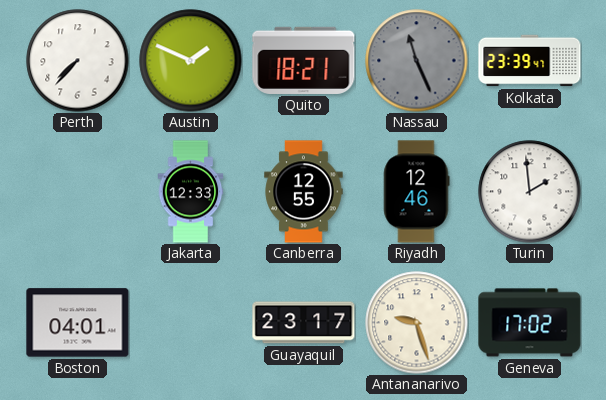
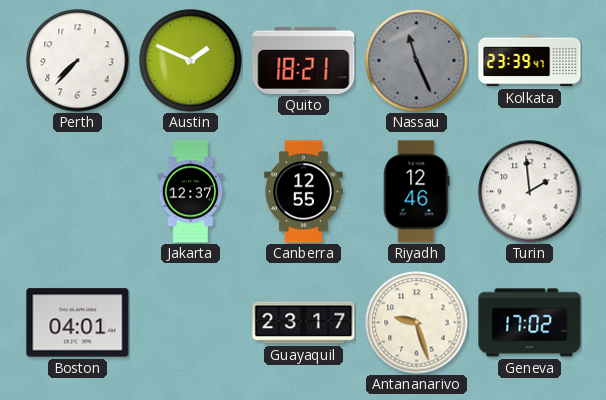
Jakarta: 12:33 -> 12:37 (191, 192)
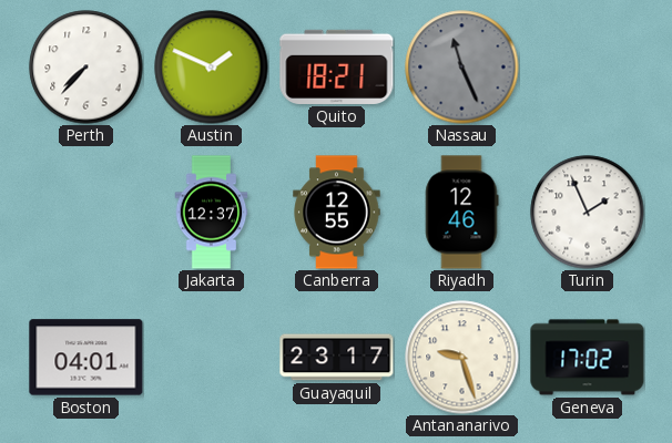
Kolkata: 23:39 -> none (530, 61)
Turin: 1:59 -> 1:56 (588, 213)
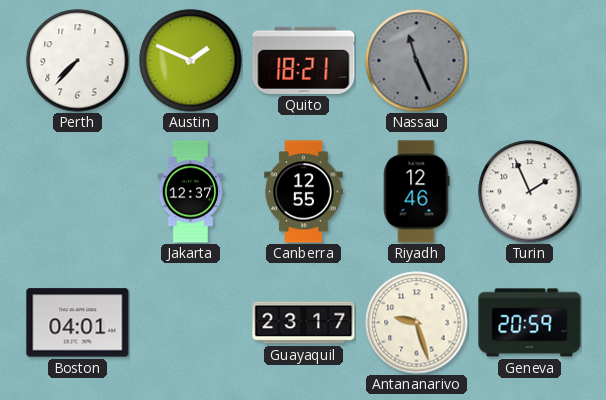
Geneva: 17:02 -> 20:59 (530, 323)
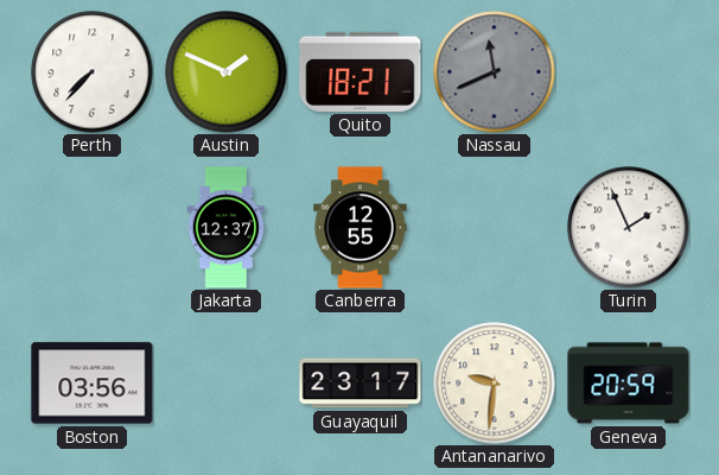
Nassau: 11:26 -> 11:41 (495, 72)
Riyadh: 12:46 -> none (416, 192)
Boston: 04:01 -> 03:56 (93, 384)
Antananarivo: 9:27 -> 9:31 (495, 384)
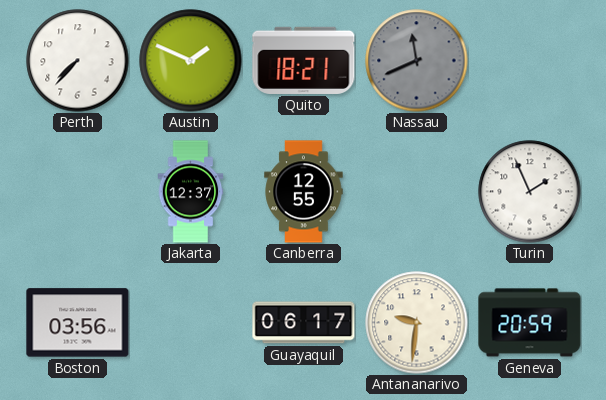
Guayaquil: 23:17 -> 06:17 (304, 323)
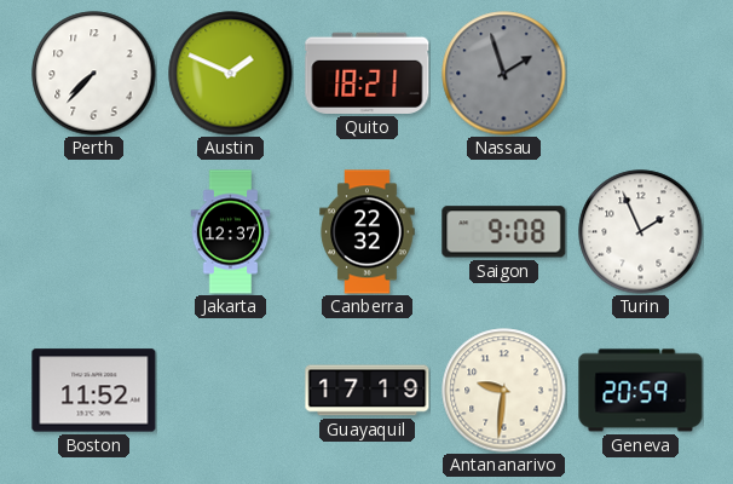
Nassau: 11:41 -> 1:57 (504, 74)
Canberra: 12:55 -> 22:32 (368, 232)
Saigon: none -> 9:08 (504, 232)
Boston: 03:56 -> 11:52 (94, 391)
Guayaquil: 06:17 -> 17:19 (368, 391)
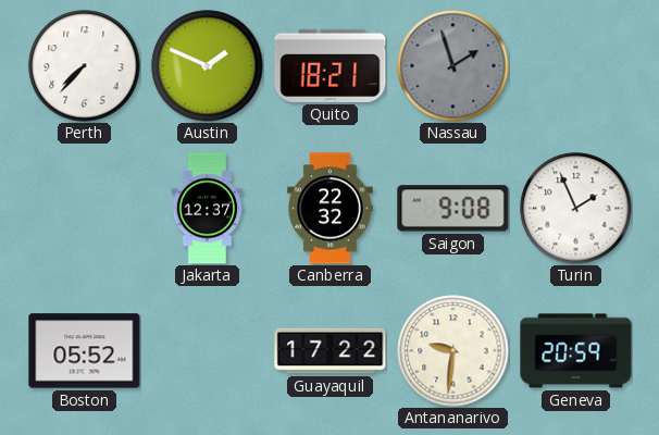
Boston: 11:52 -> 05:52 (85, 351)
Guayaquil: 17:19 -> 17:22 (331, 351)
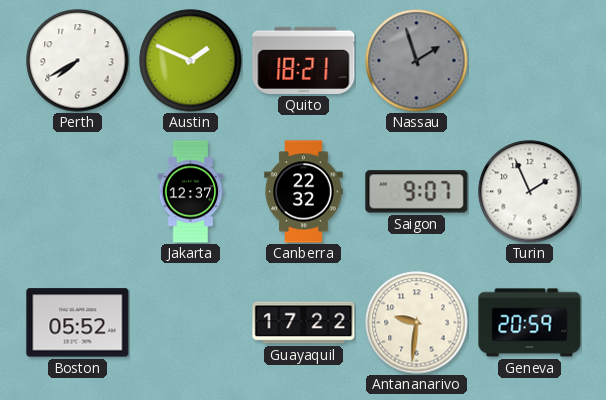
Perth: 7:37 -> 7:40 (78, 61)
Saigon: 9:08 -> 9:07 (417, 192)
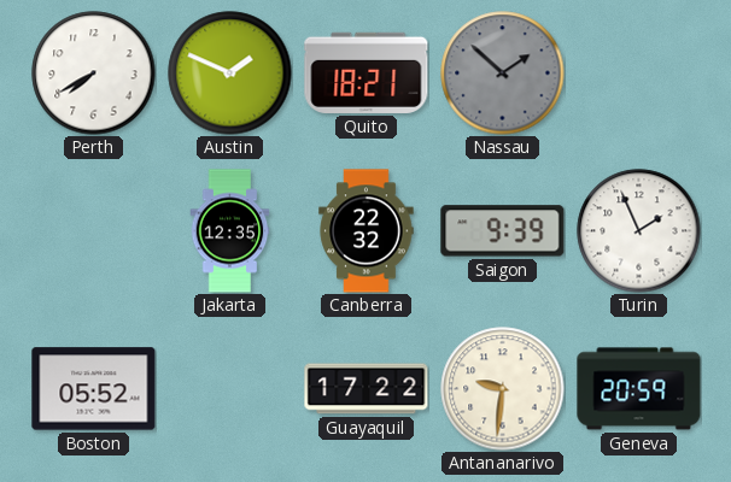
Nassau: 1:57 -> 1:52 (503, 74)
Jakarta: 12:37 -> 12:35 (230, 231)
Saigon: 9:07 -> 9:39 (503, 231)
